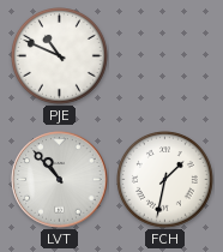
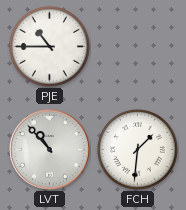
PJE: 10:49 -> 10:45 (50, 47)
FCH: 1:32 -> 1:31 (138, 150)
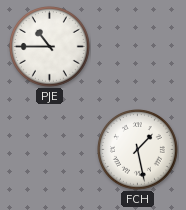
LVT: 10:53 -> none (50, 150)
FCH: 1:31 -> 1:28 (138, 150)
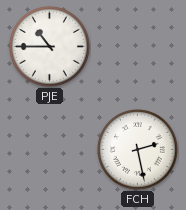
FCH: 1:28 -> 2:28 (138, 150)
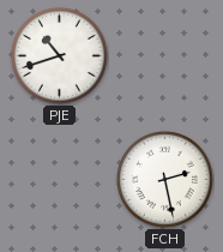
PJE: 10:45 -> 10:42 (60, 56)
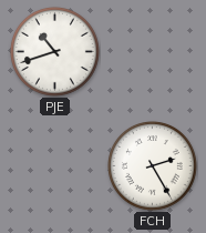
FCH: 2:28 -> 2:25 (153, 166)
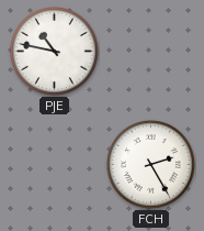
PJE: 10:42 -> 10:47 (55, 52)
